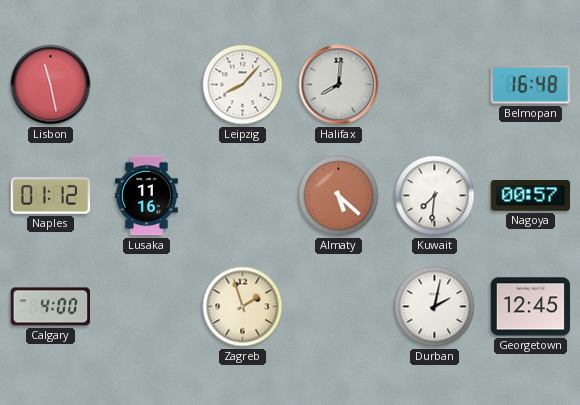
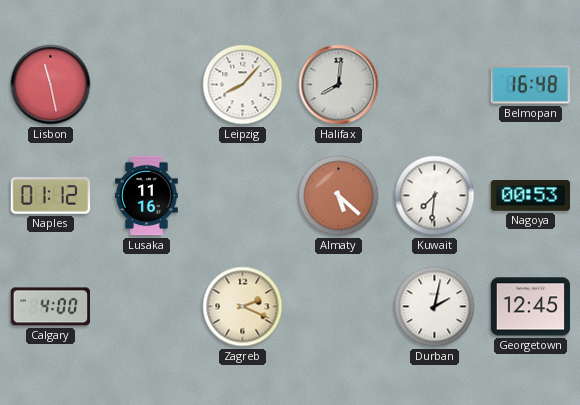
Nagoya: 00:57 -> 00:53 (531, 196)
Zagreb: 1:57 -> 2:19 (243, 307)
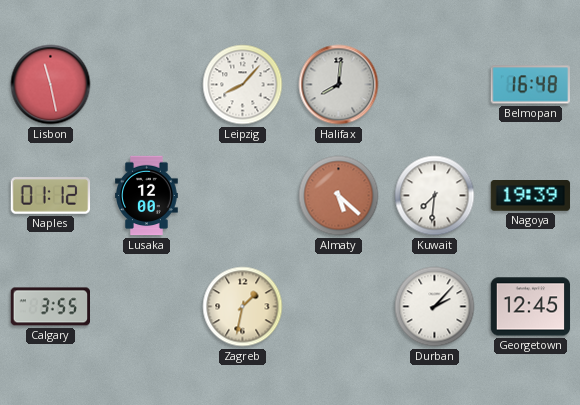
Lusaka: 11:16 -> 12:00 (147, 196)
Nagoya: 00:53 -> 19:39 (531, 196)
Calgary: 4:00 -> 3:55 (51, 307)
Zagreb: 2:19 -> 1:32 (243, 307)
Durban: 2:02 -> 2:07 (435, 307)
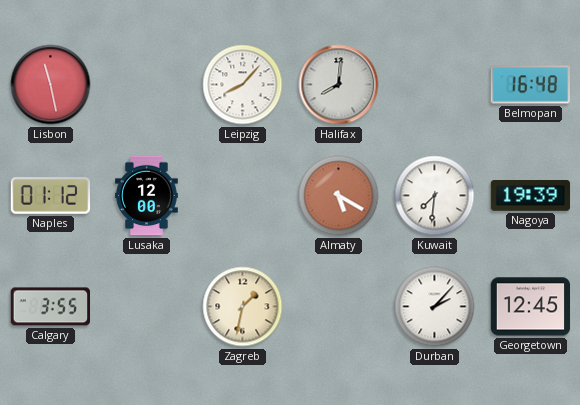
Almaty: 5:22 -> 5:20 (339, 196)
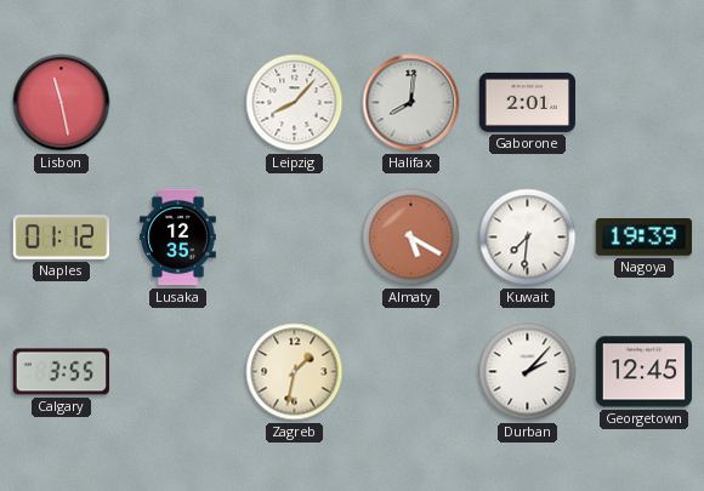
Gaborone: none -> 2:01 (528, 102)
Belmopan: 16:48 -> none (530, 85)
Lusaka: 12:00 -> 12:35 (178, 238)
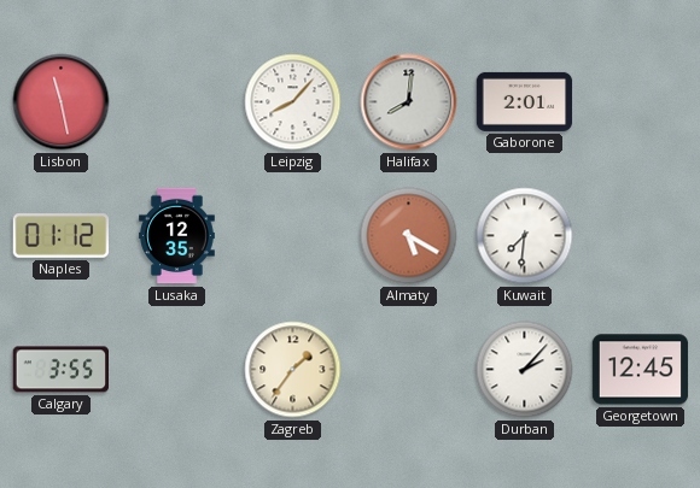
Nagoya: 19:39 -> none (645, 238)
Zagreb: 1:32 -> 1:36 (293, 370)
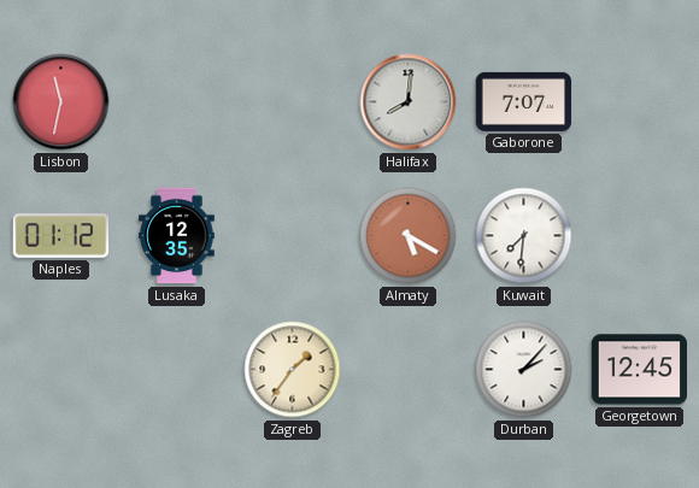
Lisbon: 11:28 -> 11:32 (61, 102)
Leipzig: 8:07 -> none (293, 102)
Gaborone: 2:01 -> 7:07 (524, 101)
Calgary: 3:55 -> none (62, 370)
